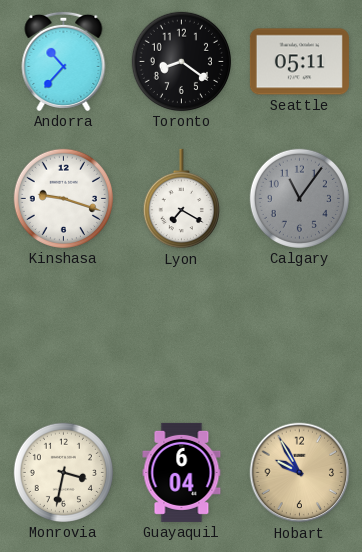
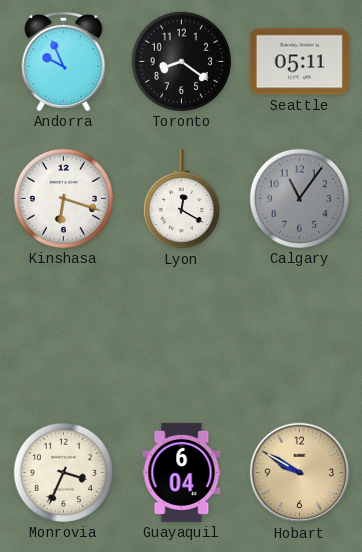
Andorra: 10:37 -> 9:56 (64, 61)
Kinshasa: 9:18 -> 6:18 (63, 198)
Lyon: 7:20 -> 12:20 (181, 199)
Monrovia: 3:32 -> 3:34 (63, 472)
Hobart: 9:55 -> 9:50 (300, 473)
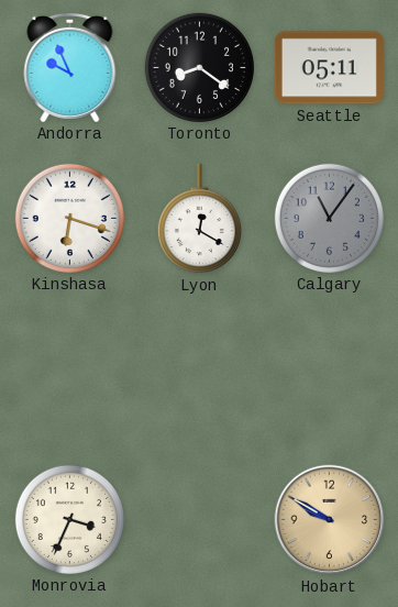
Guayaquil: 6:04 -> none (182, 472)
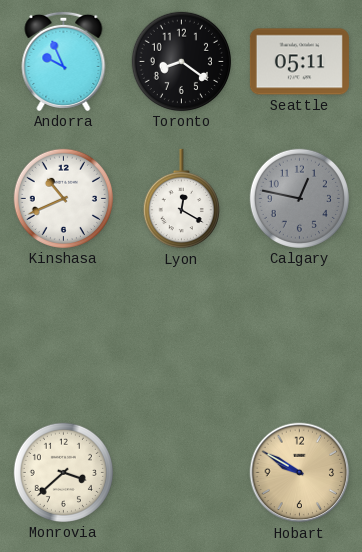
Kinshasa: 6:18 -> 10:41 (63, 198)
Calgary: 11:06 -> 12:47 (299, 198)
Monrovia: 3:34 -> 3:38 (63, 472)
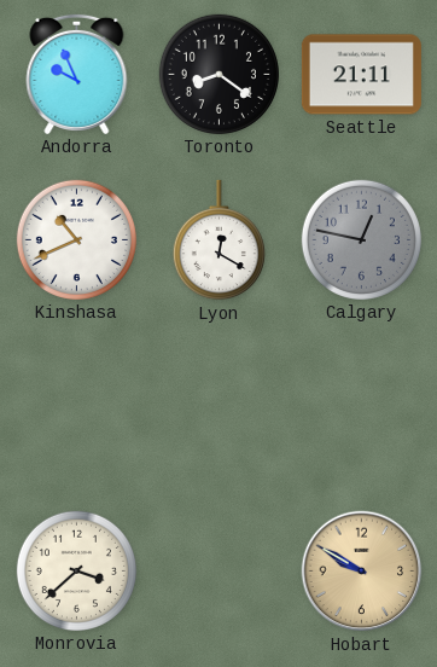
Seattle: 05:11 -> 21:11 (361, 75)
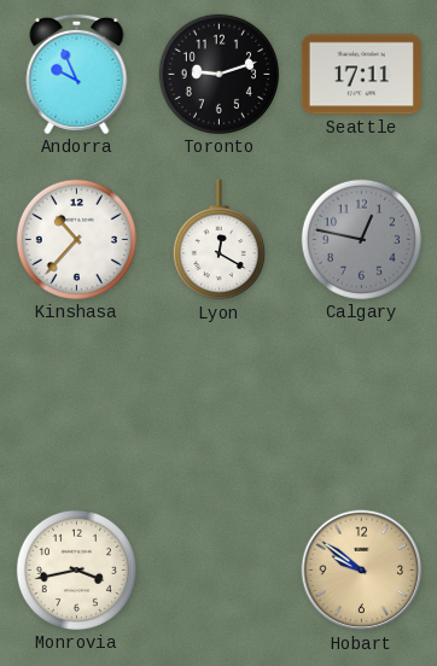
Toronto: 8:21 -> 9:12 (218, 74)
Seattle: 21:11 -> 17:11 (361, 75)
Kinshasa: 10:41 -> 10:37 (76, 239)
Monrovia: 3:38 -> 3:43 (76, 569)
Hobart: 9:50 -> 9:51 (362, 571)
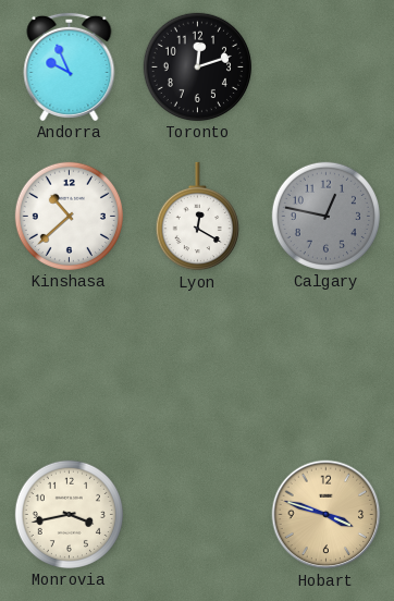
Toronto: 9:12 -> 12:12 (197, 66)
Seattle: 17:11 -> none (361, 75)
Kinshasa: 10:37 -> 10:38 (69, 216)
Hobart: 9:51 -> 3:48 (327, 515)
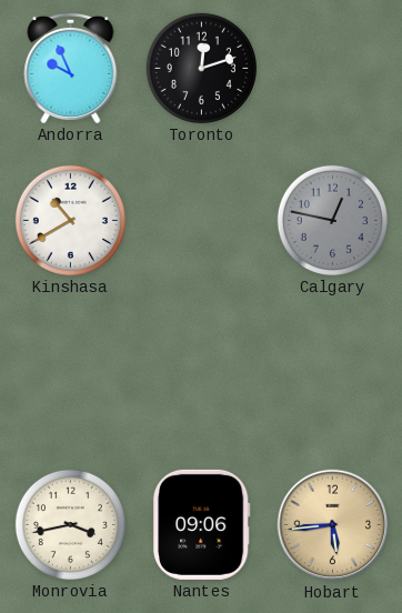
Kinshasa: 10:38 -> 10:40 (70, 220)
Lyon: 12:20 -> none (197, 217)
Nantes: none -> 09:06 (201, 524)
Hobart: 3:48 -> 5:44 (333, 525)
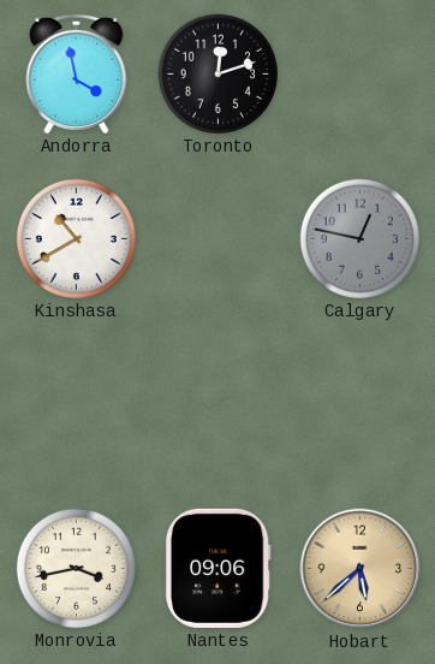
Andorra: 9:56 -> 3:58 (77, 73)
Hobart: 5:44 -> 5:38 (360, 569)
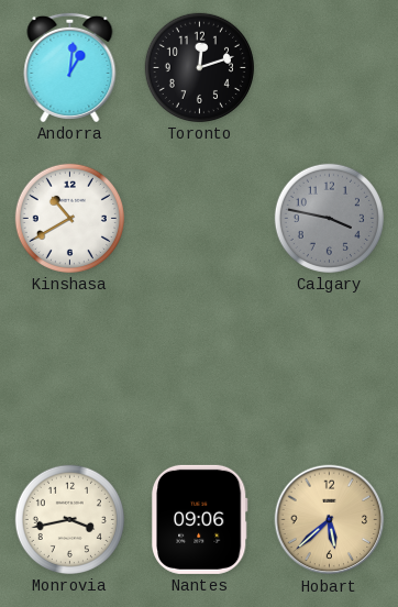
Andorra: 3:58 -> 1:01 (70, 67)
Calgary: 12:47 -> 3:47 (329, 218)
